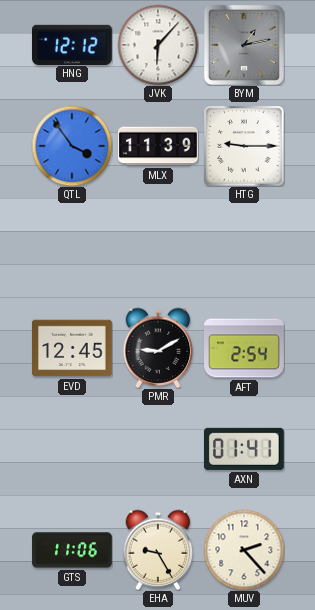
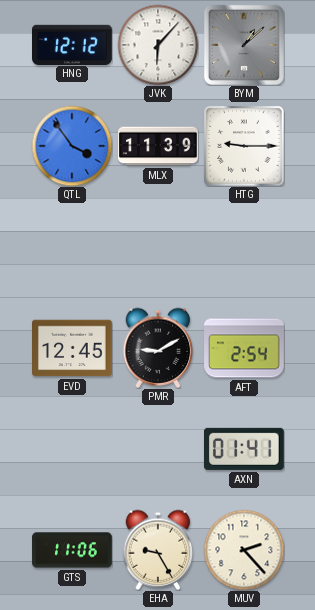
BYM: 1:13 -> 1:08 (244, 45)
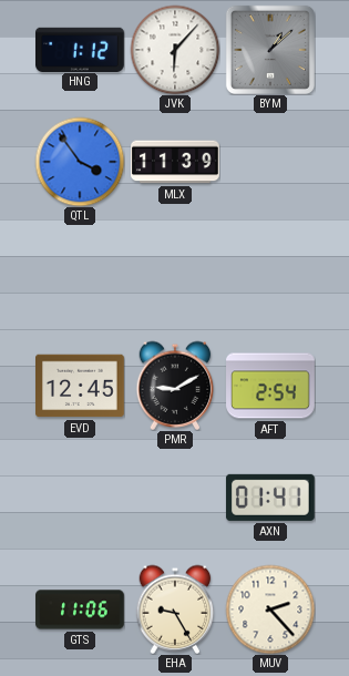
HNG: 12:12 -> 1:12 (81, 49)
HTG: 9:15 -> none (244, 146)
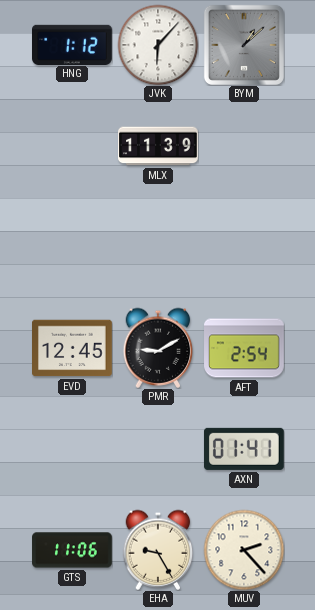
QTL: 3:54 -> none (80, 162)
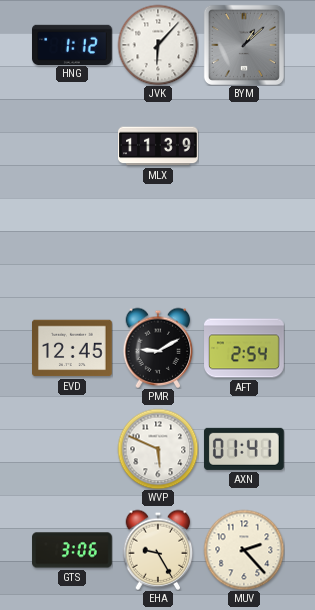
WVP: none -> 5:49 (158, 449)
GTS: 11:06 -> 3:06 (72, 550)
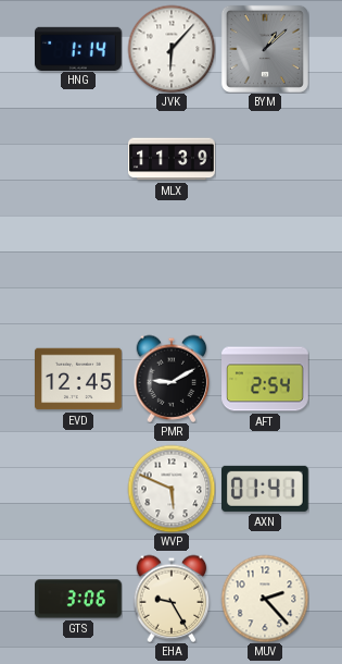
HNG: 1:12 -> 1:14 (79, 48)
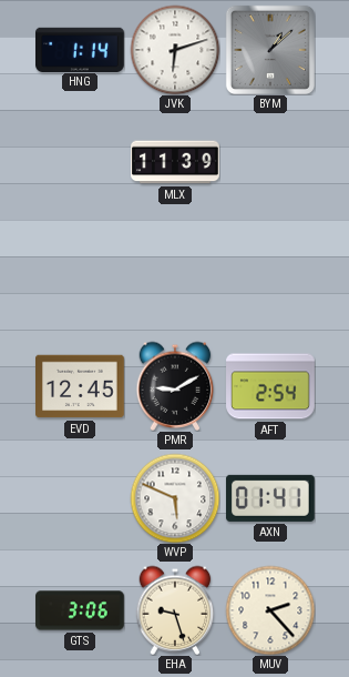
JVK: 6:07 -> 6:12 (175, 50)
EHA: 9:25 -> 9:27 (175, 610)
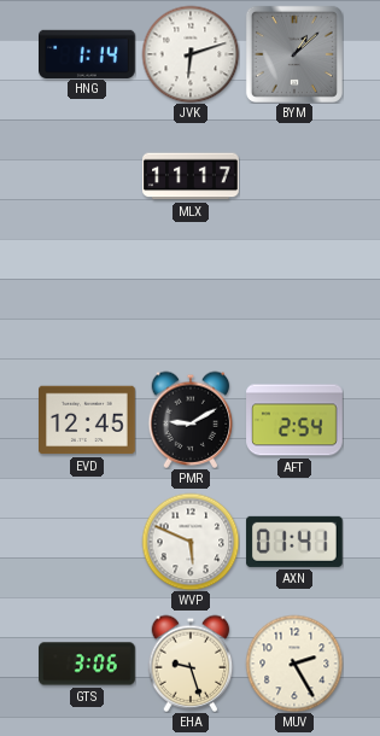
MLX: 11:39 -> 11:17 (191, 176)
MUV: 2:23 -> 2:25 (294, 664)
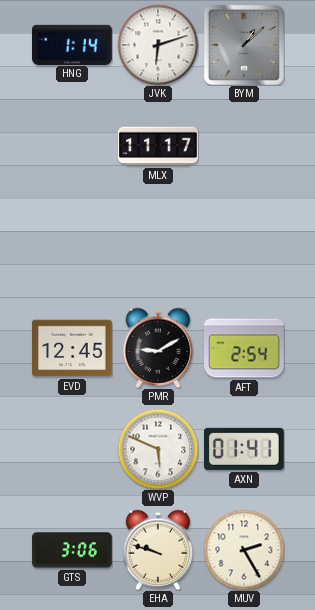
EHA: 9:27 -> 9:48 (158, 550)
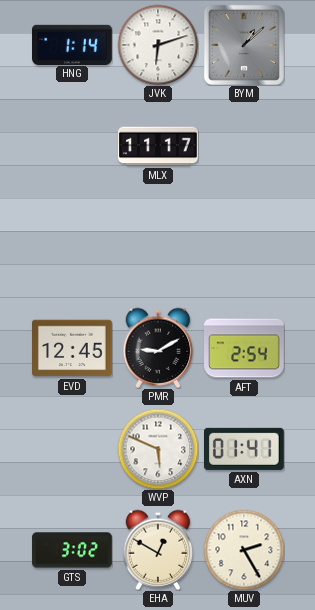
GTS: 3:06 -> 3:02 (72, 550)
EHA: 9:48 -> 12:50 (158, 550)
